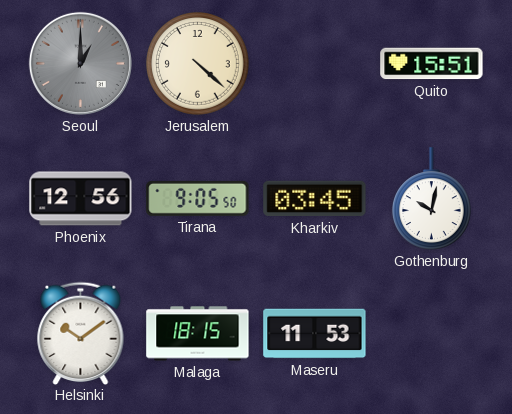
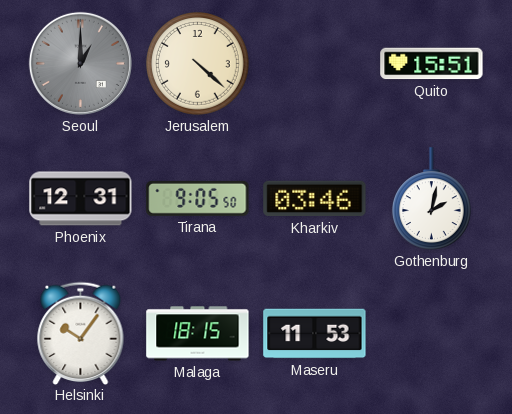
Phoenix: 12:56 -> 12:31 (81, 199)
Kharkiv: 03:45 -> 03:46 (315, 199)
Gothenburg: 10:02 -> 2:02 (431, 199)
Helsinki: 10:09 -> 10:06 (81, 333)
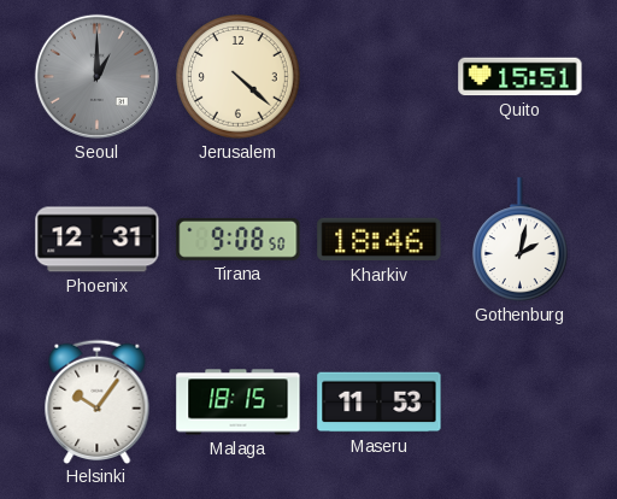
Tirana: 9:05 -> 9:08 (239, 239)
Kharkiv: 03:46 -> 18:46 (380, 240)
